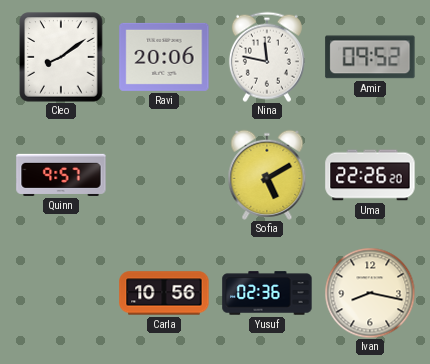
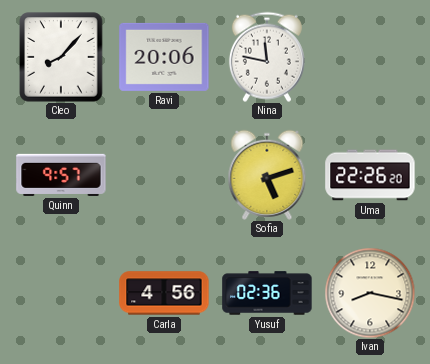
Cleo: 8:09 -> 8:07 (61, 57)
Amir: 09:52 -> none (370, 57)
Sofia: 5:10 -> 5:12 (267, 175)
Carla: 10:56 -> 4:56 (164, 293)
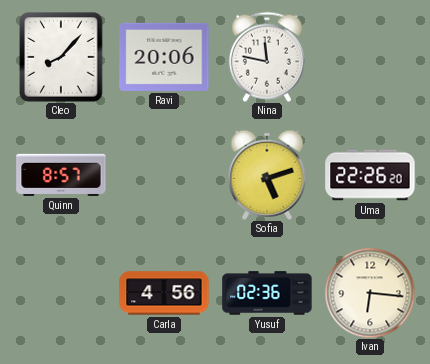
Quinn: 9:57 -> 8:57 (61, 175)
Ivan: 8:17 -> 6:16 (370, 293)
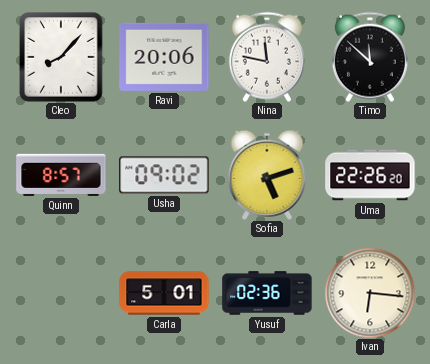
Timo: none -> 11:52 (370, 57)
Usha: none -> 09:02 (164, 175)
Carla: 4:56 -> 5:01 (164, 293)
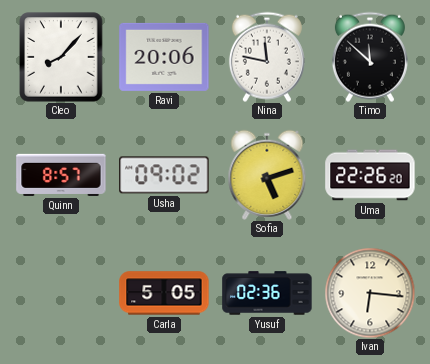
Carla: 5:01 -> 5:05 (164, 293)
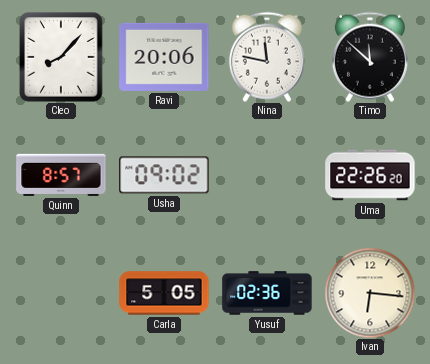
Sofia: 5:12 -> none (267, 175)
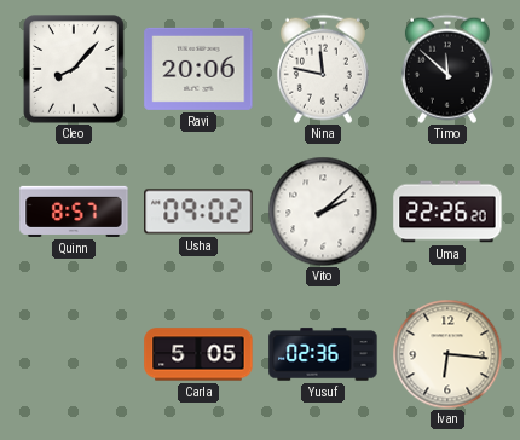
Vito: none -> 2:08 (323, 212)
